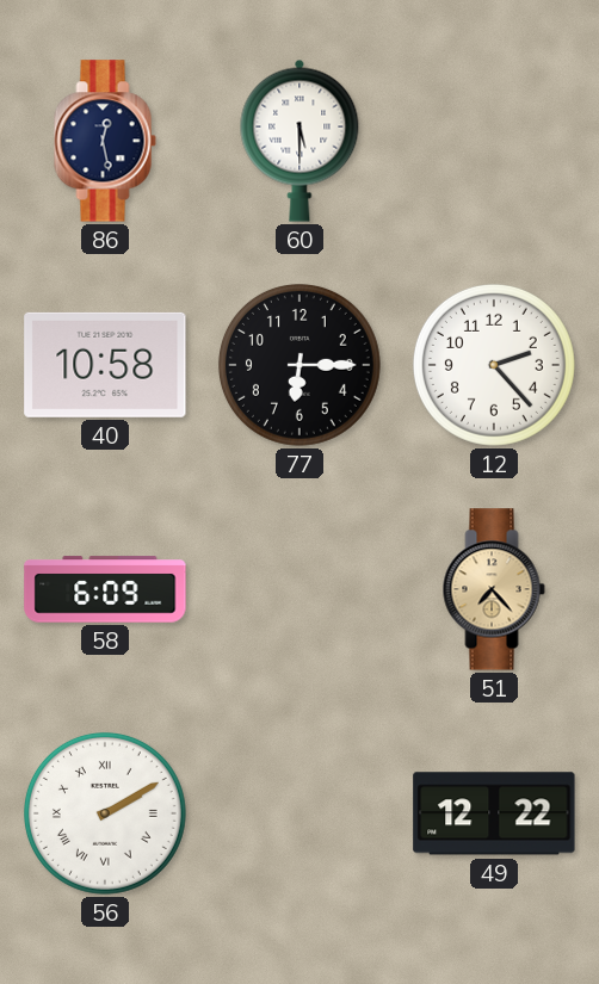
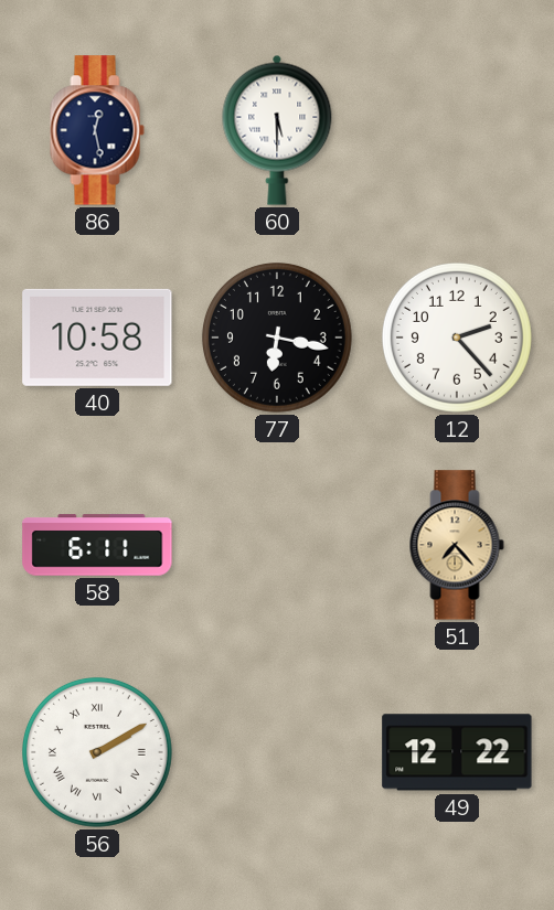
77: 6:15 -> 6:17 (277, 338)
58: 6:09 -> 6:11 (97, 545)
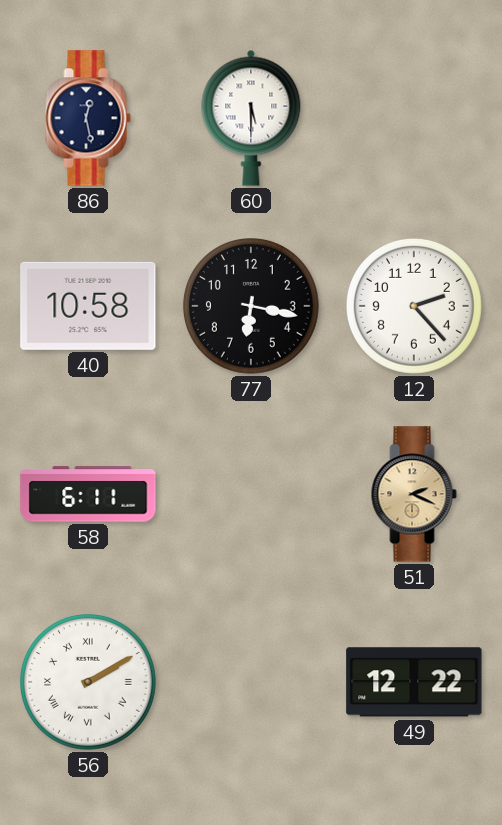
51: 7:23 -> 2:19 (414, 494)
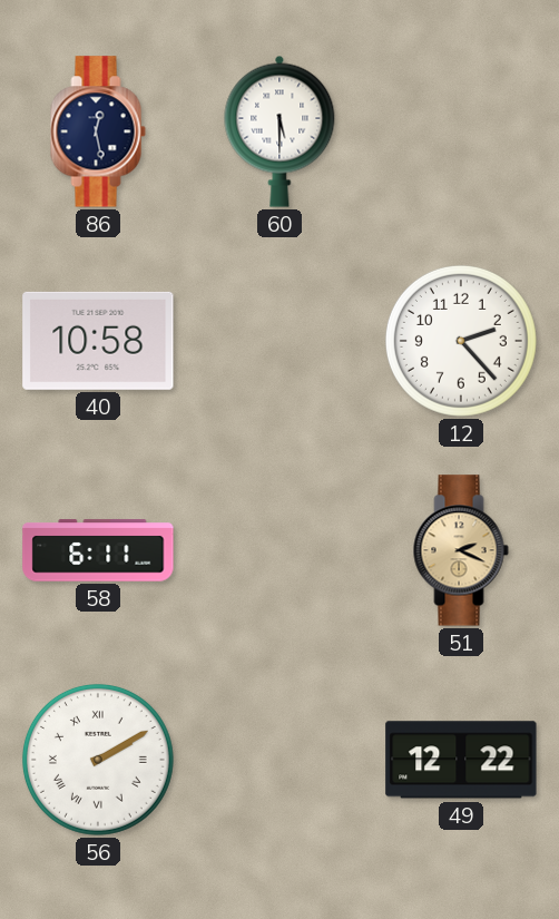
77: 6:17 -> none (251, 306)
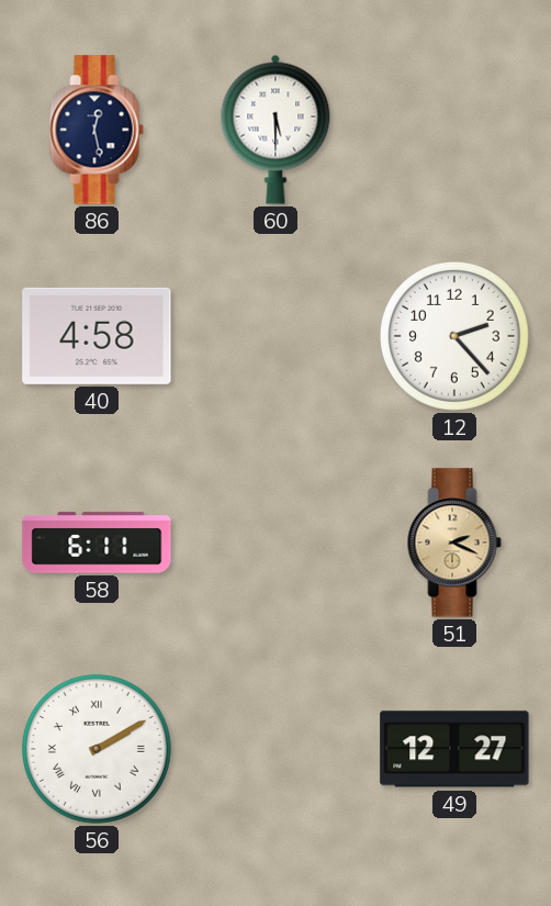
40: 10:58 -> 4:58 (97, 336)
49: 12:22 -> 12:27 (454, 749)
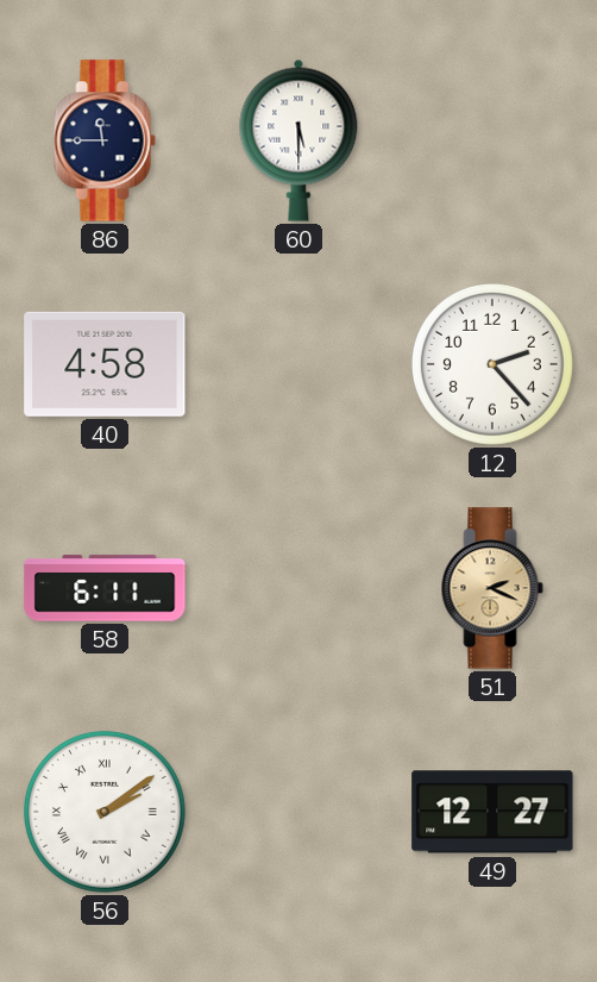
86: 12:28 -> 11:45 (105, 140)
56: 2:10 -> 2:09 (105, 812)
